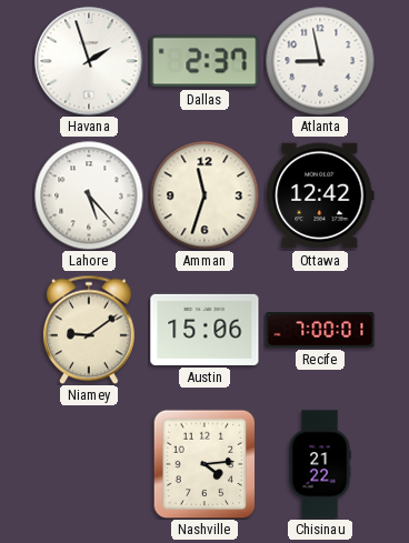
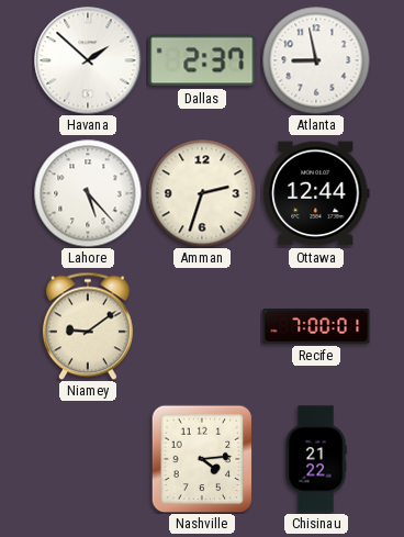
Havana: 1:57 -> 1:52 (88, 60)
Amman: 11:33 -> 2:33 (202, 193)
Ottawa: 12:42 -> 12:44 (316, 193)
Austin: 15:06 -> none (205, 330)
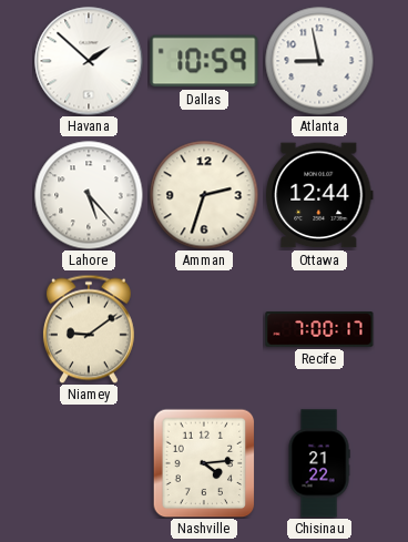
Dallas: 2:37 -> 10:59 (204, 61)
Recife: 7:00:01 -> 7:00:17 (319, 329)
